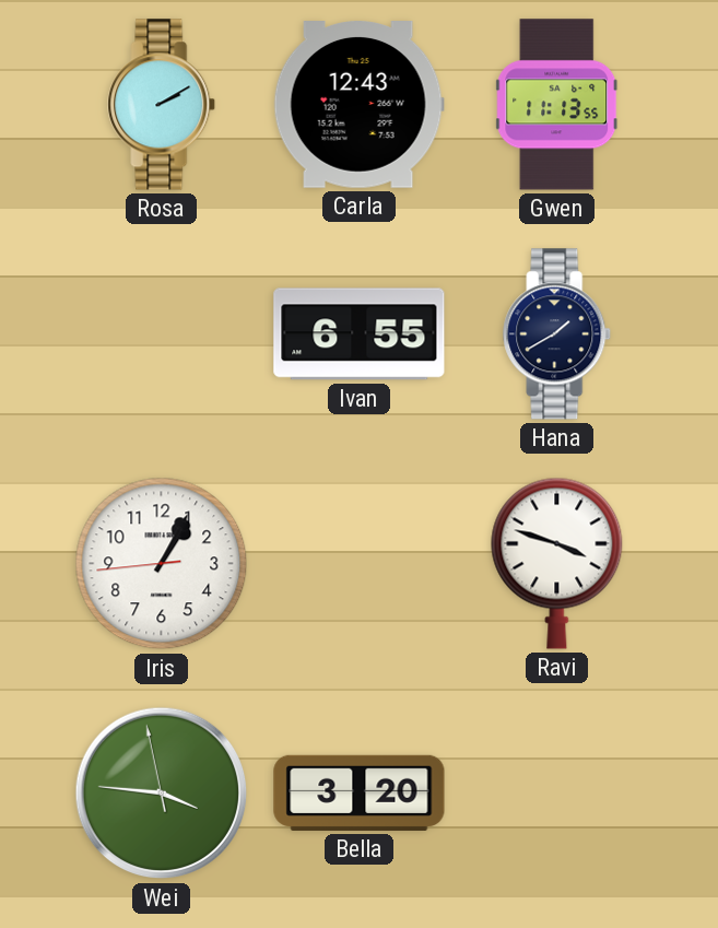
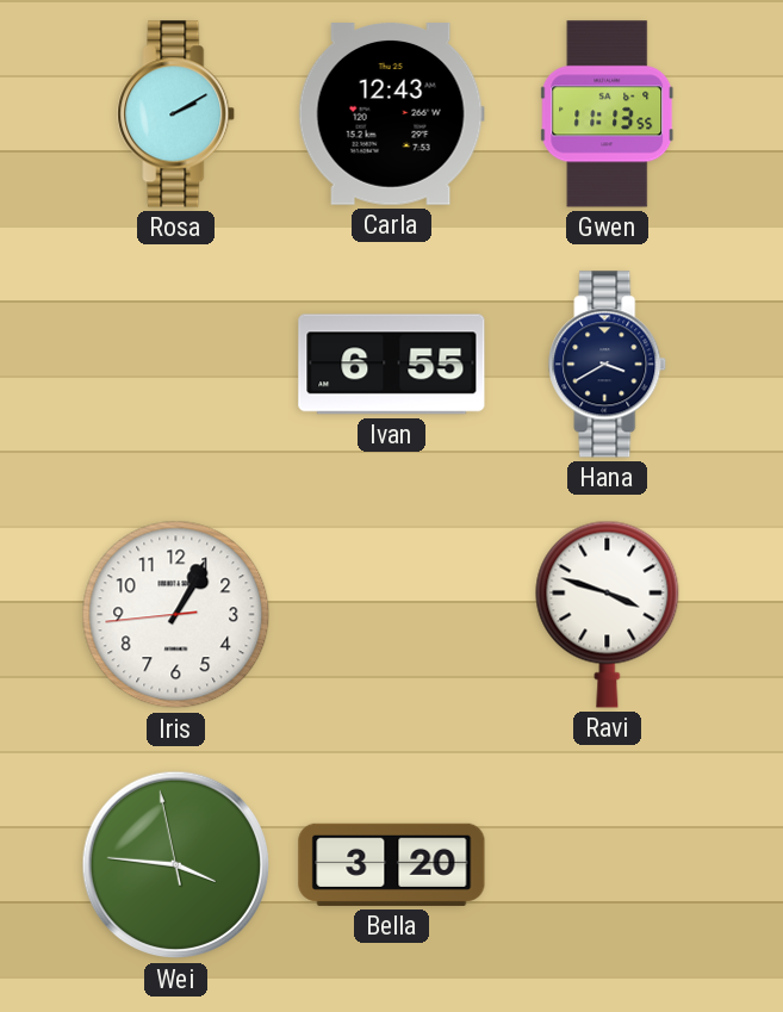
Hana: 1:40 -> 3:40 (608, 365)
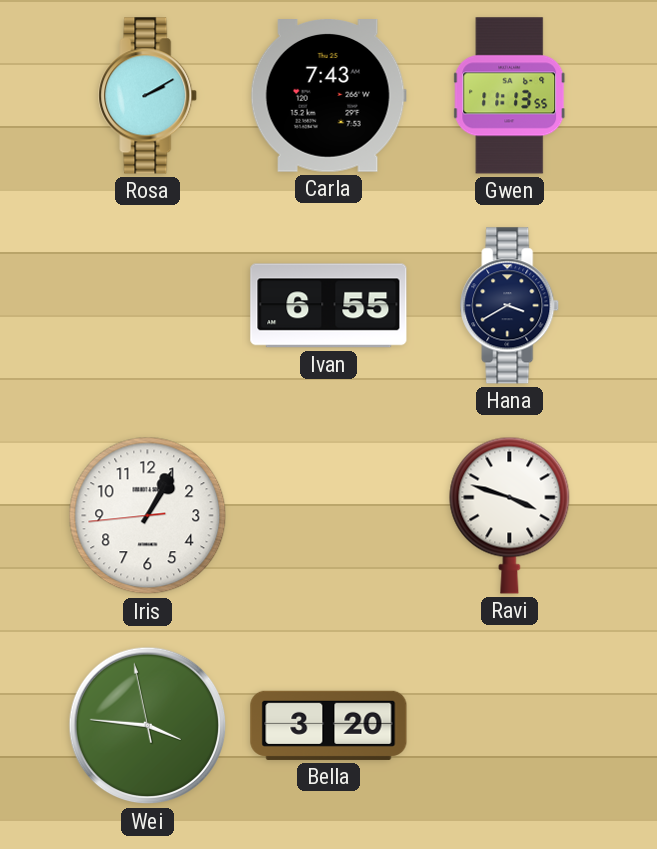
Carla: 12:43 -> 7:43 (328, 96)
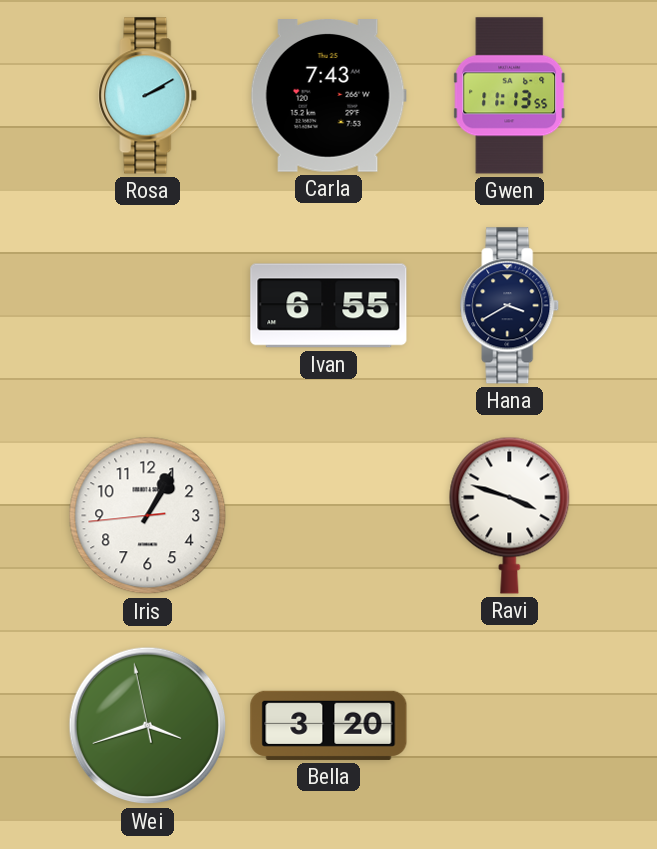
Wei: 3:45 -> 3:41 (148, 726)
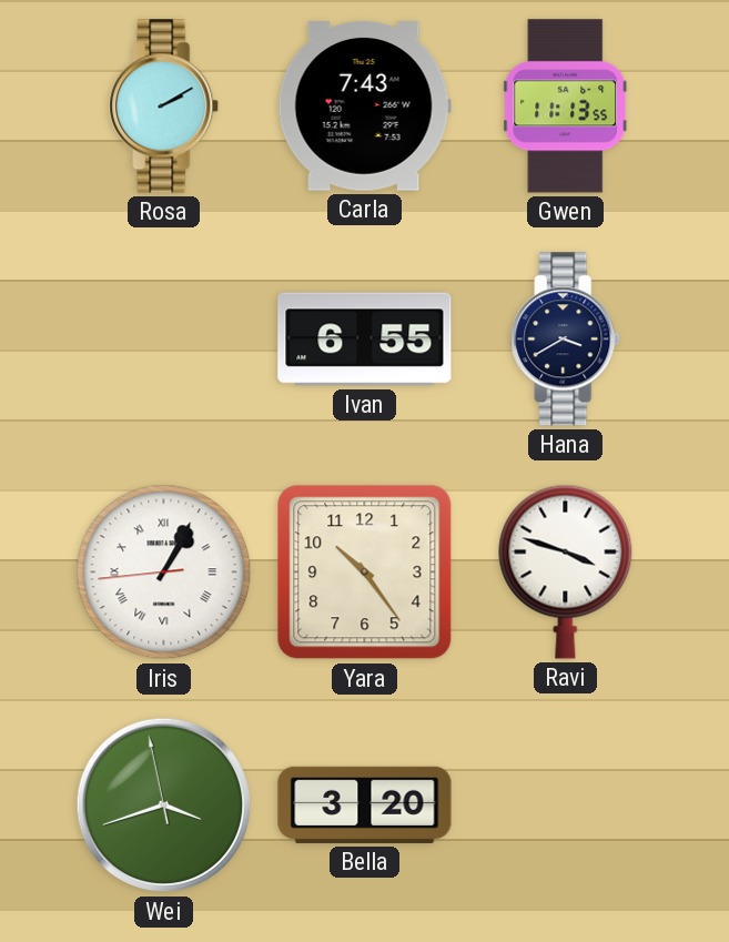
Iris numerals: Arabic -> Roman (164, 573)
Yara: none -> 10:24 (365, 573)
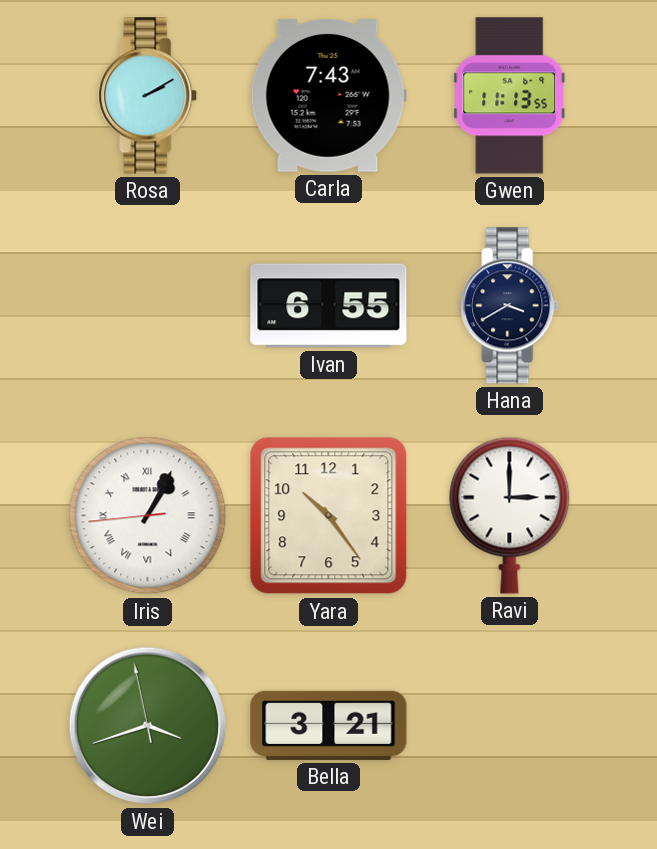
Ravi: 3:48 -> 3:00 (510, 515)
Bella: 3:20 -> 3:21 (329, 725)
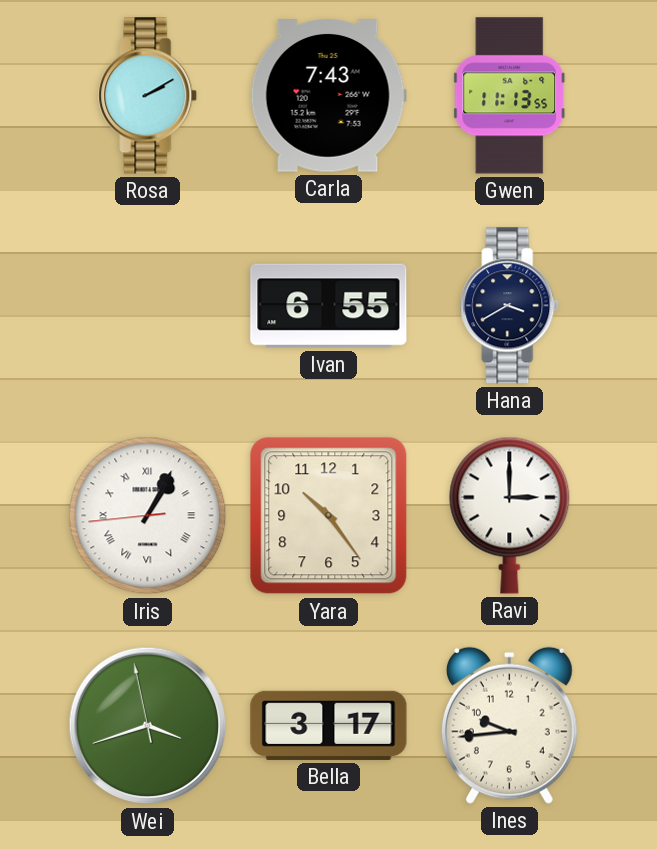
Bella: 3:21 -> 3:17 (329, 725)
Ines: none -> 9:44 (509, 725)
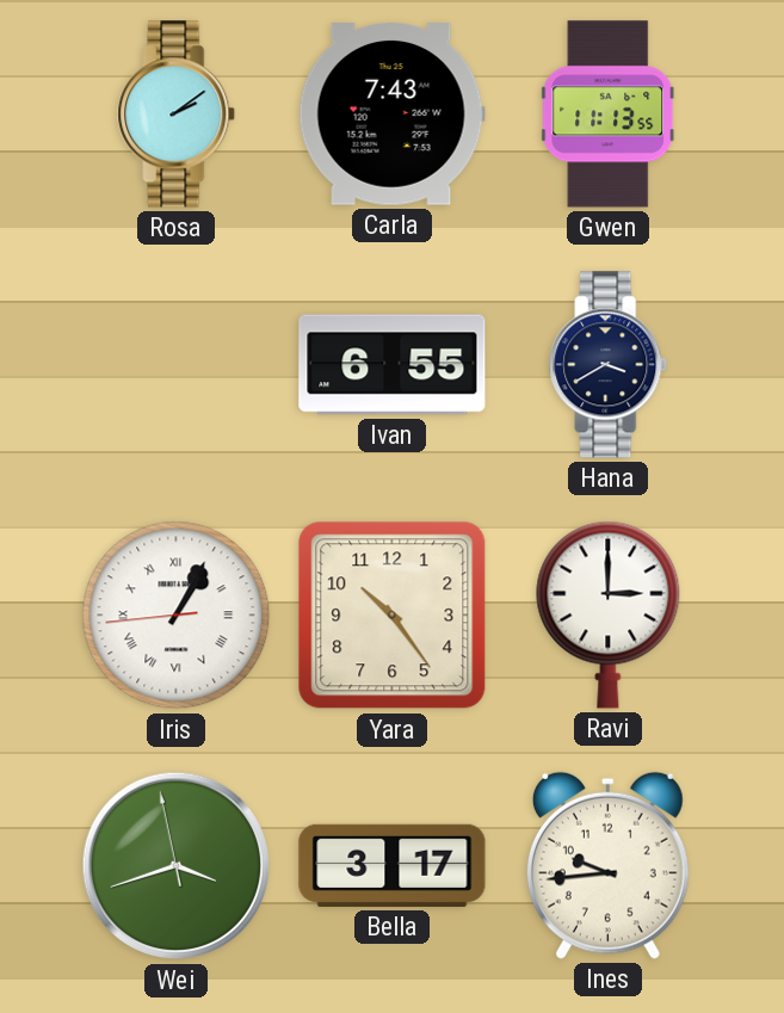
Rosa: 2:10 -> 2:09 (177, 115)
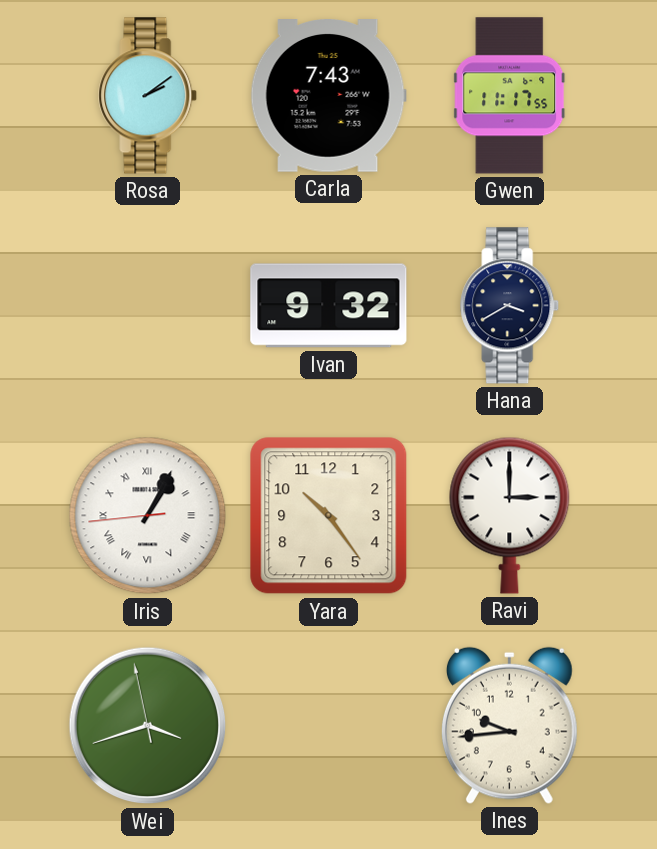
Gwen: 11:13 -> 11:17 (510, 96)
Ivan: 6:55 -> 9:32 (329, 306)
Bella: 3:17 -> none (393, 865)
